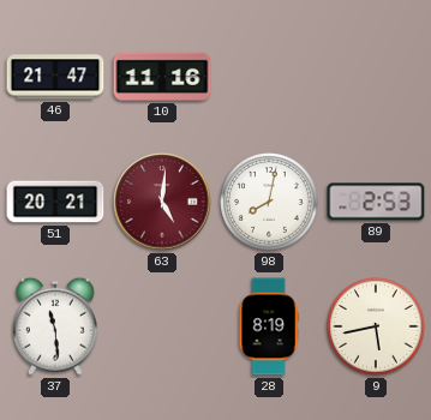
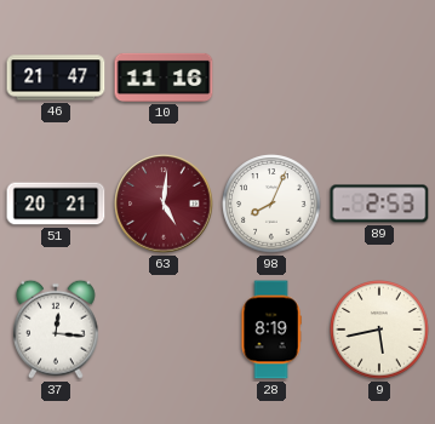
98: 8:02 -> 8:04 (271, 204)
37: 11:29 -> 12:16 (57, 330)
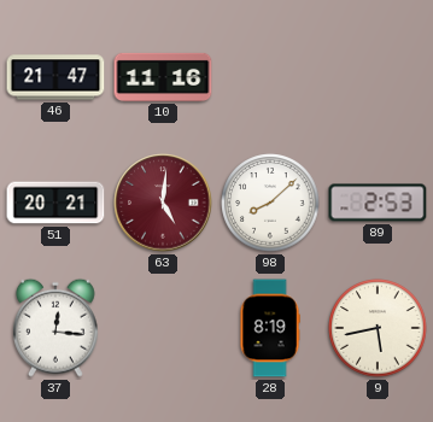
98: 8:04 -> 8:08 (270, 203)
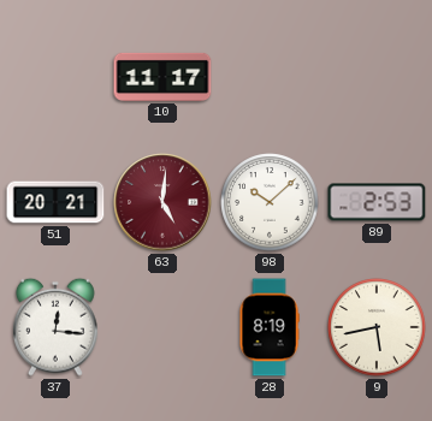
46: 21:47 -> none (55, 77)
10: 11:16 -> 11:17 (162, 77)
98: 8:08 -> 10:08 (270, 202)
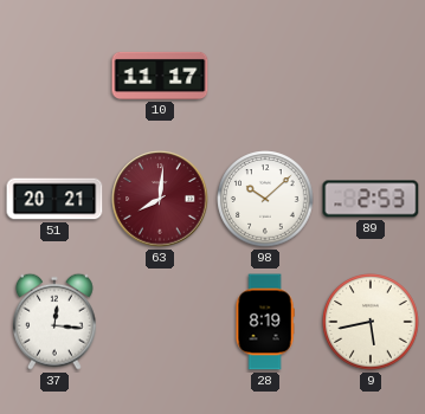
63: 5:01 -> 8:01 (160, 199)
